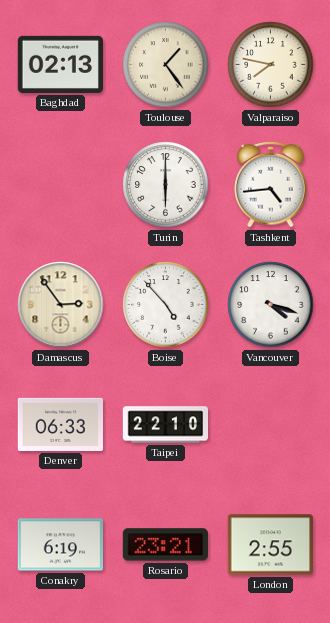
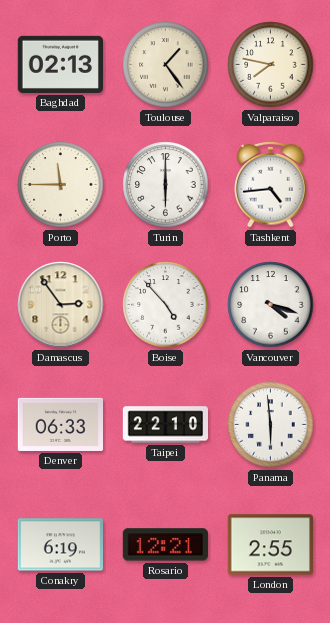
Porto: none -> 11:45 (61, 185)
Panama: none -> 5:59 (271, 425)
Rosario: 23:21 -> 12:21 (165, 545)
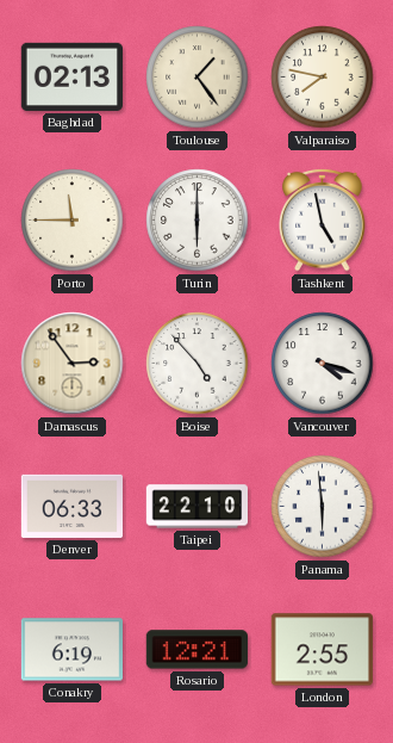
Tashkent: 4:44 -> 4:58 (323, 219)
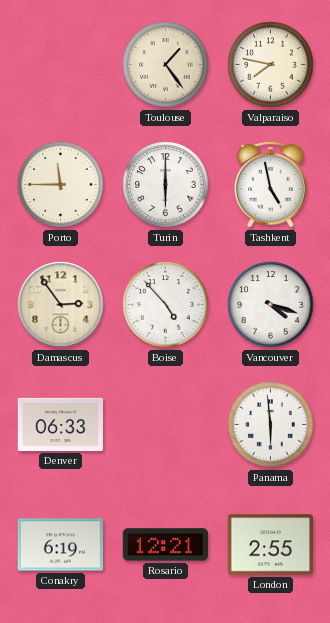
Baghdad: 02:13 -> none (71, 76)
Taipei: 22:10 -> none (196, 507)
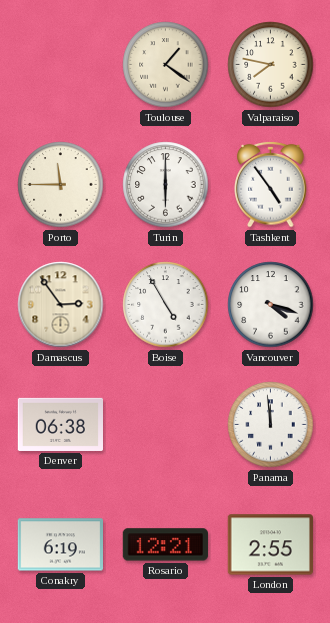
Toulouse: 1:24 -> 1:21 (166, 65)
Tashkent: 4:58 -> 4:54 (271, 184)
Boise: 4:53 -> 4:55 (166, 305)
Denver: 06:33 -> 06:38 (60, 424)
Panama: 5:59 -> 11:59 (271, 425)
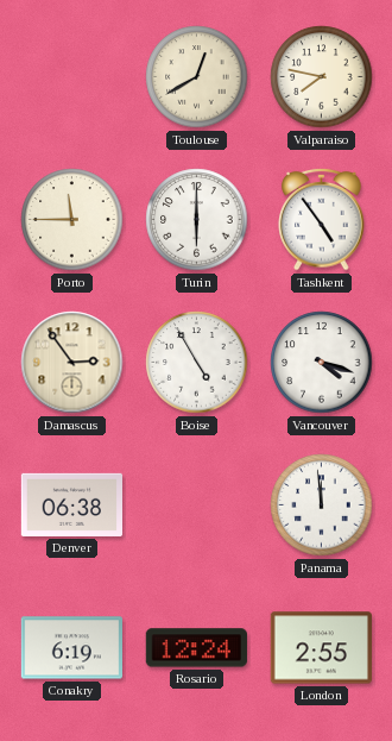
Toulouse: 1:21 -> 12:40 (197, 77)
Rosario: 12:21 -> 12:24 (196, 648)
